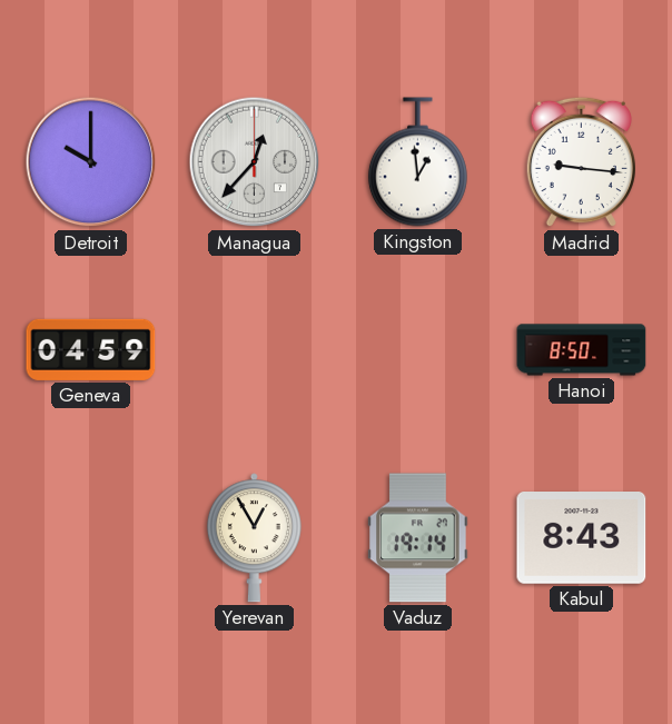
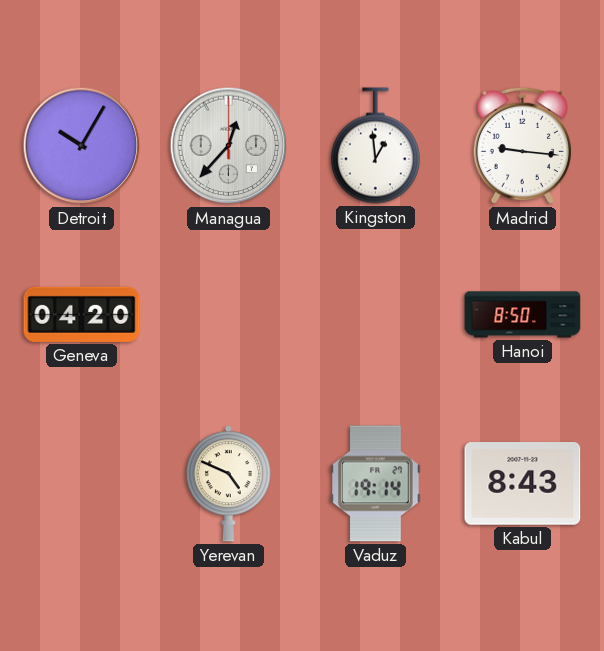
Detroit: 10:00 -> 10:05 (82, 146)
Geneva: 04:59 -> 04:20 (82, 314)
Yerevan: 12:55 -> 4:49 (228, 484)
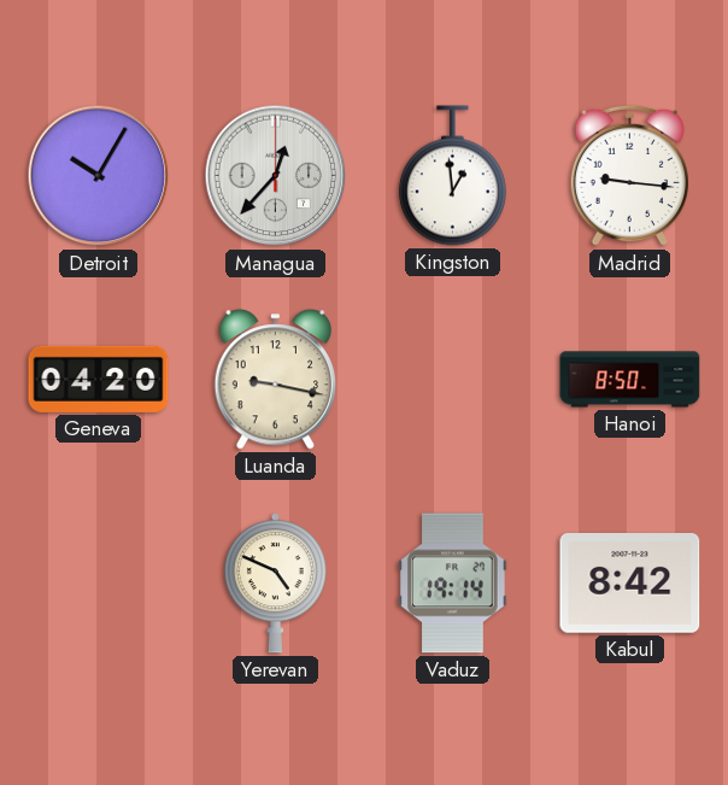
Luanda: none -> 9:17 (276, 380)
Kabul: 8:43 -> 8:42 (630, 584)
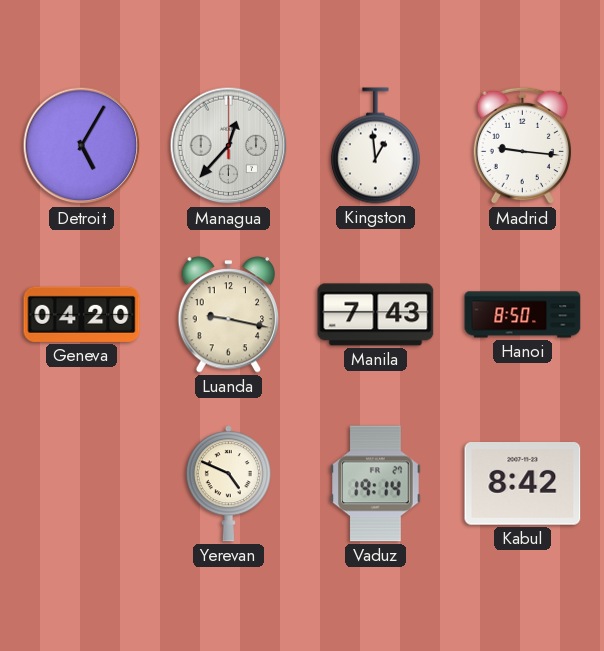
Detroit: 10:05 -> 5:05 (82, 146)
Manila: none -> 7:43 (376, 315)
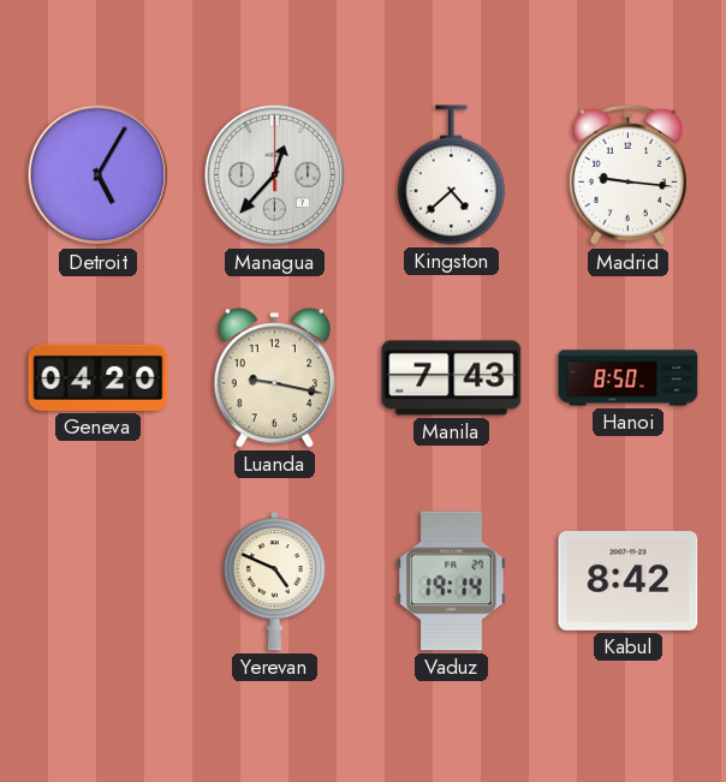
Kingston: 12:59 -> 4:38 (451, 175)
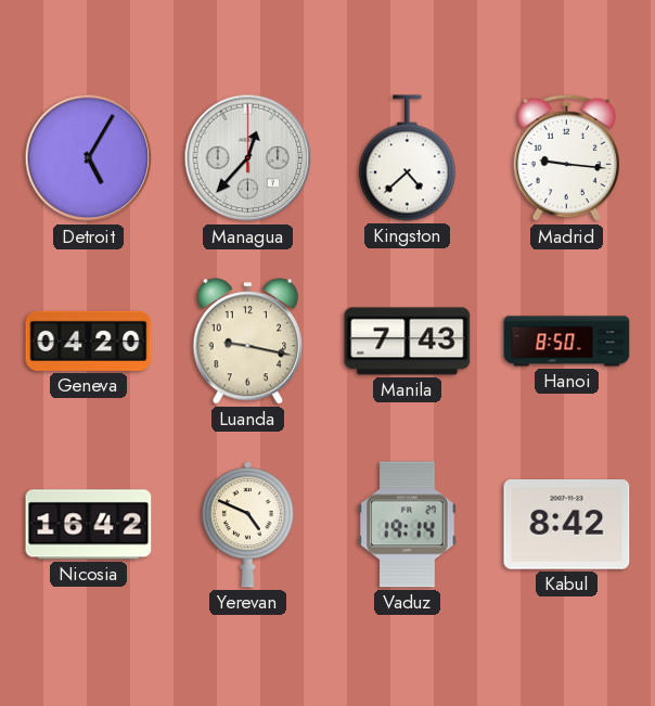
Nicosia: none -> 16:42 (89, 525)
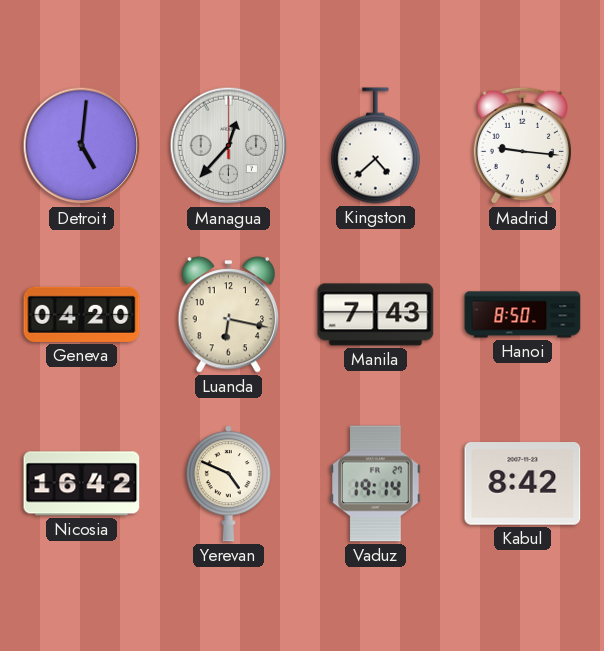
Detroit: 5:05 -> 5:01 (82, 146)
Luanda: 9:17 -> 6:17 (229, 315)
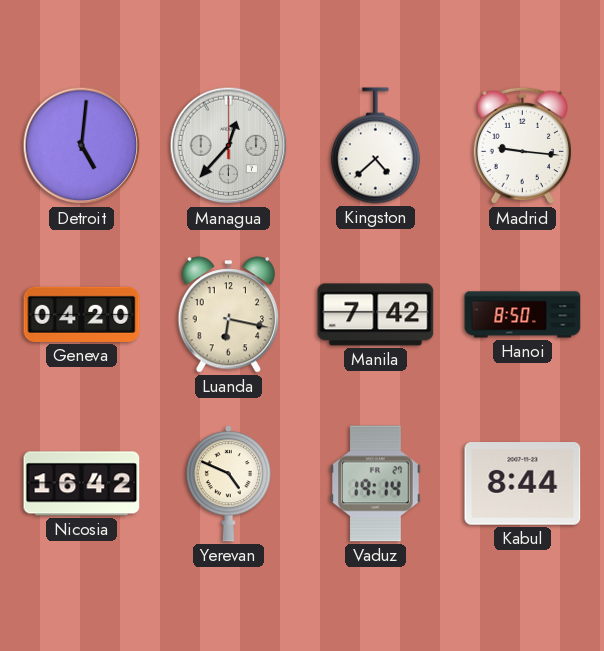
Manila: 7:43 -> 7:42 (376, 315)
Kabul: 8:42 -> 8:44 (523, 484)
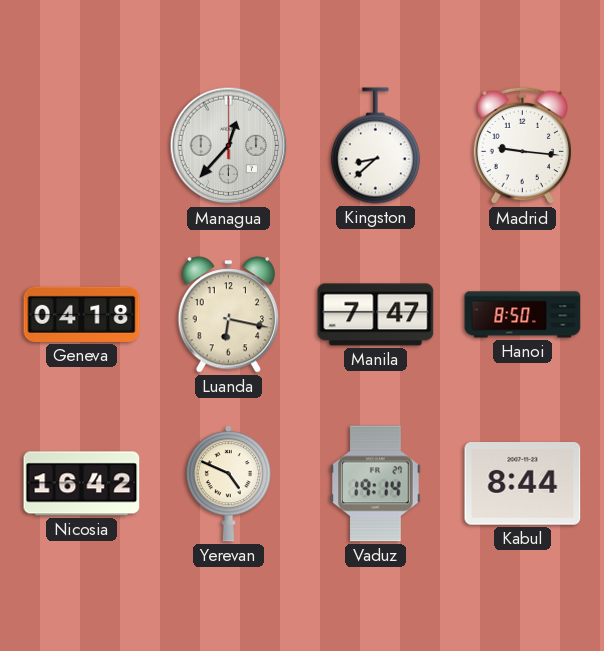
Detroit: 5:01 -> none (82, 146)
Kingston: 4:38 -> 8:38 (375, 146)
Geneva: 04:20 -> 04:18 (82, 314)
Manila: 7:42 -> 7:47 (376, 315)
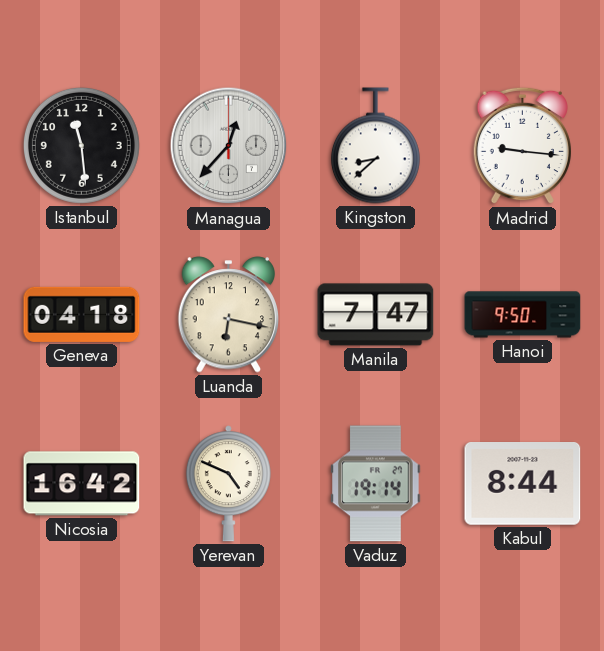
Istanbul: none -> 11:29 (81, 145)
Hanoi: 8:50 -> 9:50 (523, 315)
